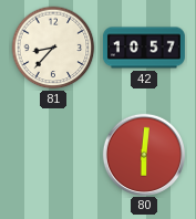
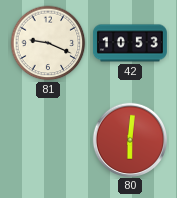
81: 8:37 -> 9:19 (48, 43)
42: 10:57 -> 10:53 (130, 43)
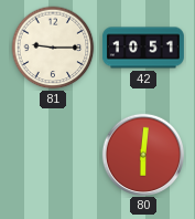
81: 9:19 -> 9:15 (53, 48)
42: 10:53 -> 10:51 (143, 48)
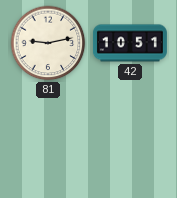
81: 9:15 -> 9:13 (48, 43)
80: 6:01 -> none (142, 154)
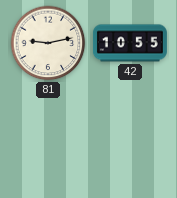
42: 10:51 -> 10:55 (130, 43)
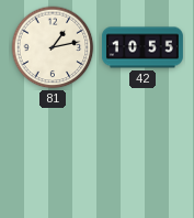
81: 9:13 -> 1:13 (53, 47)
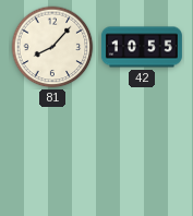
81: 1:13 -> 8:07 (52, 47)
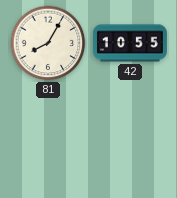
81: 8:07 -> 8:05 (48, 43)
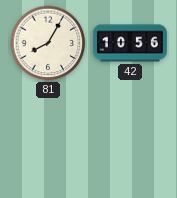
42: 10:55 -> 10:56 (130, 43)
